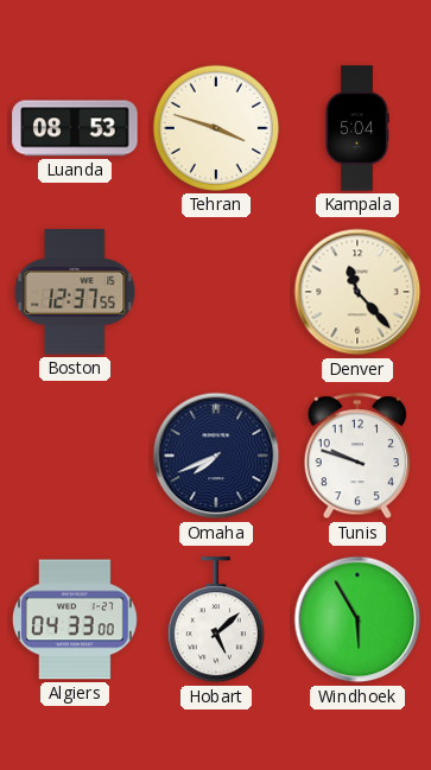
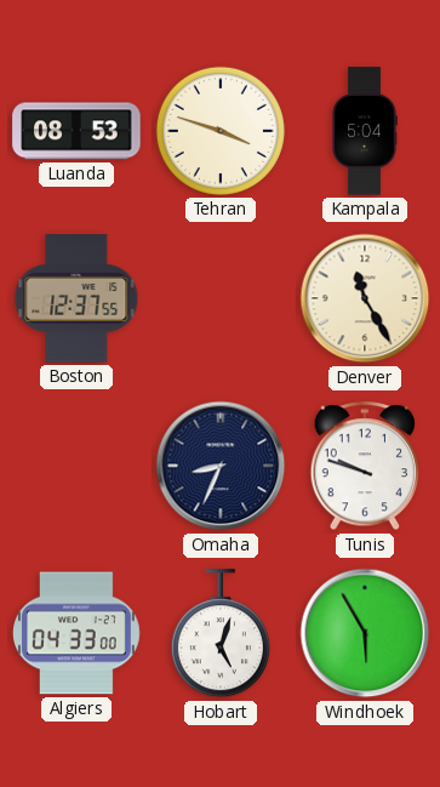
Denver: 11:23 -> 11:25 (365, 298)
Omaha: 7:41 -> 8:34 (221, 466)
Hobart: 5:08 -> 5:03 (221, 634)
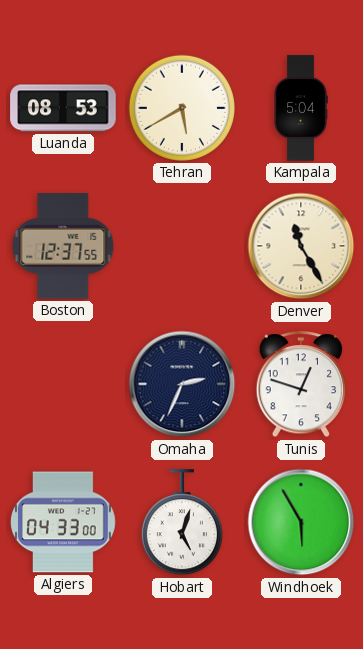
Tehran: 3:48 -> 5:40 (182, 108)
Omaha: 8:34 -> 2:34 (182, 384)
Tunis: 9:48 -> 12:48 (301, 385)
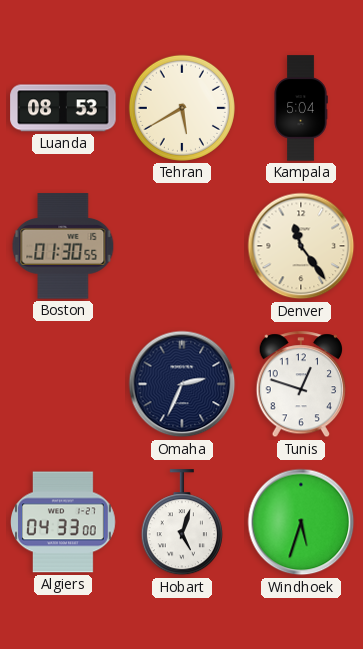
Boston: 12:37 -> 01:30 (63, 246)
Denver: 11:25 -> 11:24 (301, 246)
Windhoek: 5:55 -> 5:33 (301, 522)
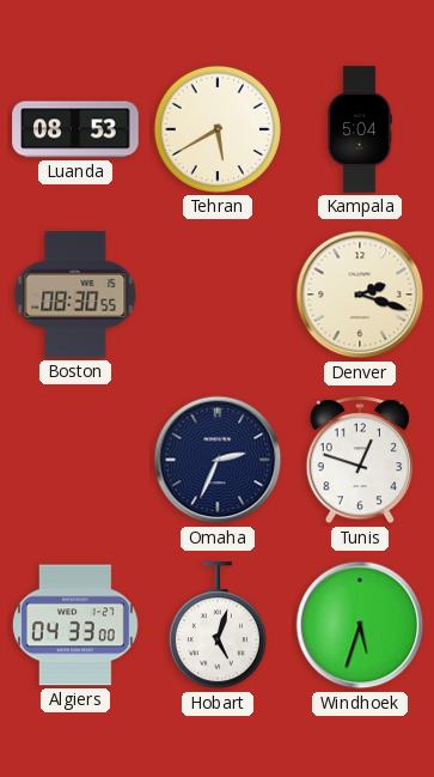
Boston: 01:30 -> 08:30 (75, 295)
Denver: 11:24 -> 2:18 (360, 295)
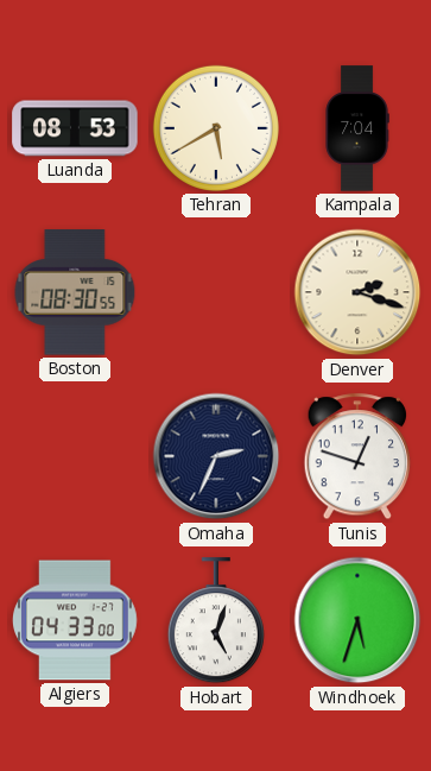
Kampala: 5:04 -> 7:04 (357, 128)
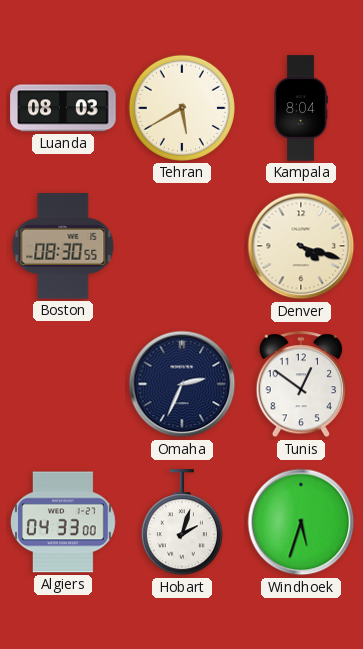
Luanda: 08:53 -> 08:03 (63, 108)
Kampala: 7:04 -> 8:04 (301, 108)
Denver: 2:18 -> 4:18 (301, 246)
Tunis: 12:48 -> 12:51 (301, 385)
Hobart: 5:03 -> 2:03 (182, 523)
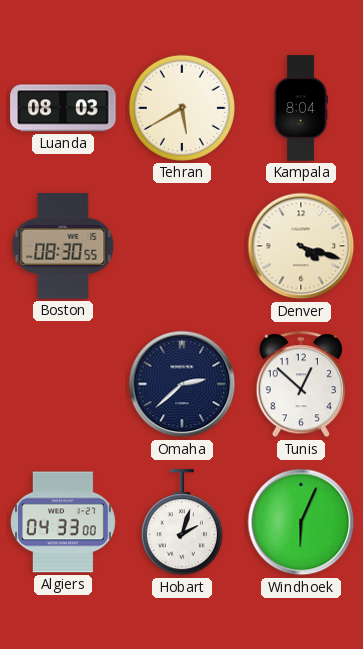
Omaha: 2:34 -> 2:38 (182, 384)
Tunis: 12:51 -> 12:52 (301, 385)
Windhoek: 5:33 -> 6:04 (301, 522)
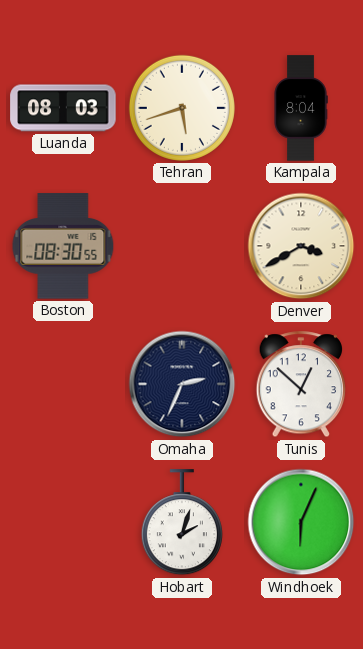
Tehran: 5:40 -> 5:42 (182, 108)
Denver: 4:18 -> 3:40 (301, 246)
Omaha: 2:38 -> 2:34 (182, 384)
Algiers: 04:33 -> none (64, 522)
